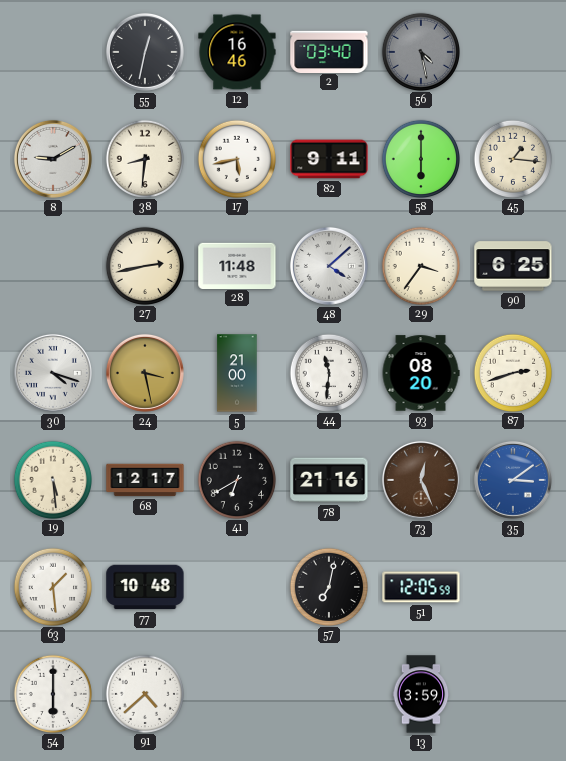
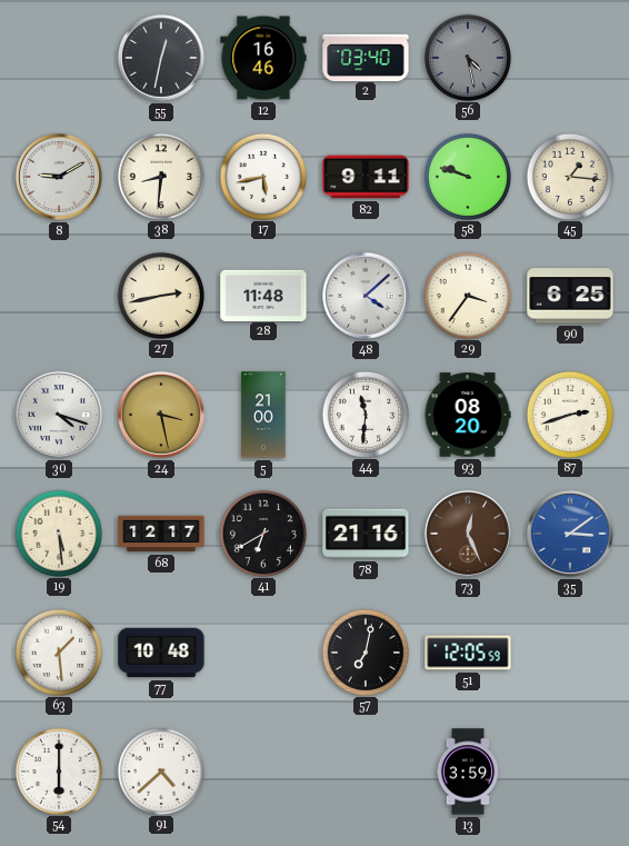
58: 6:00 -> 9:48 (467, 176)
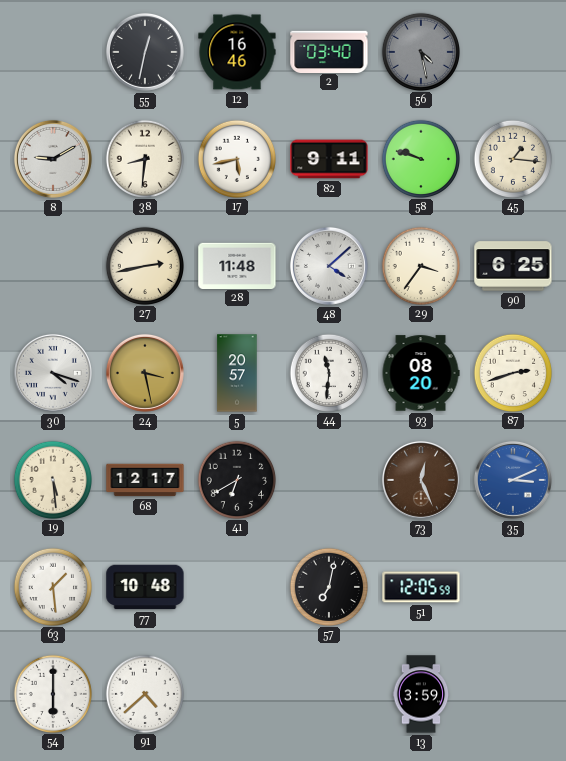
5: 21:00 -> 20:57 (237, 373)
78: 21:16 -> none (366, 534)
35: 3:09 -> 3:11 (513, 480)
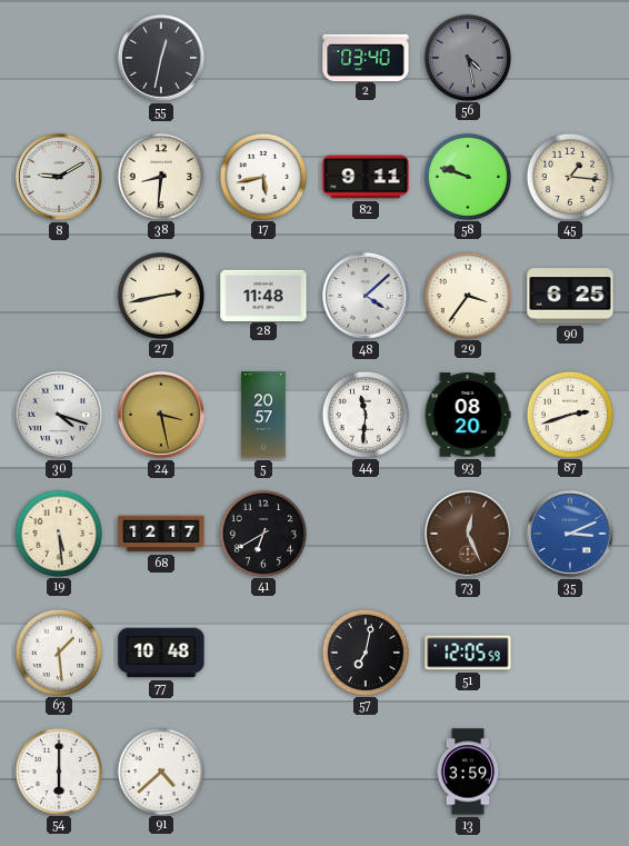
12: 16:46 -> none (237, 52)
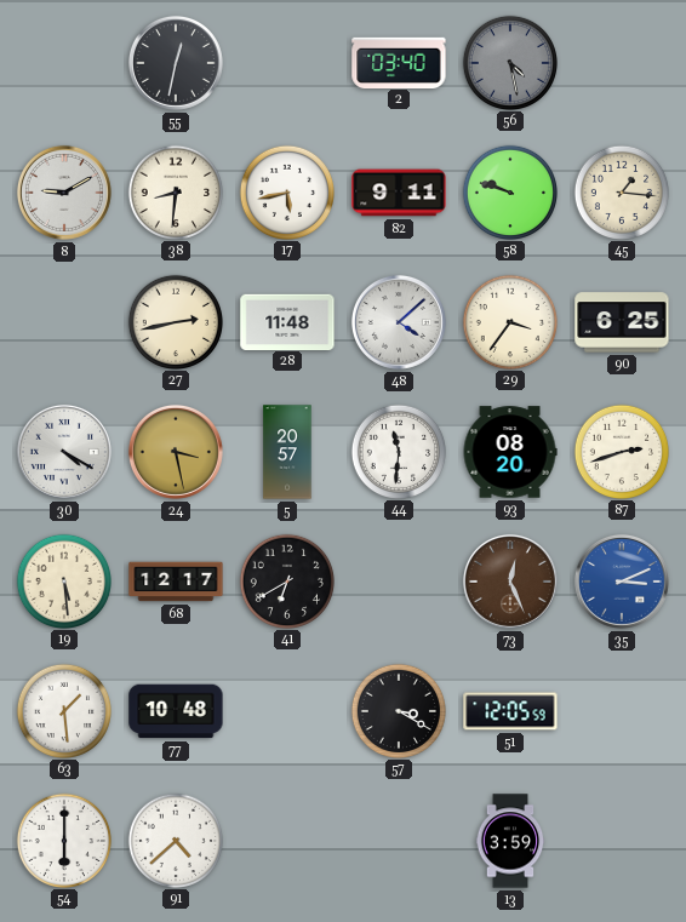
30: 4:18 -> 4:20 (64, 452)
57: 7:02 -> 3:20 (398, 710)
